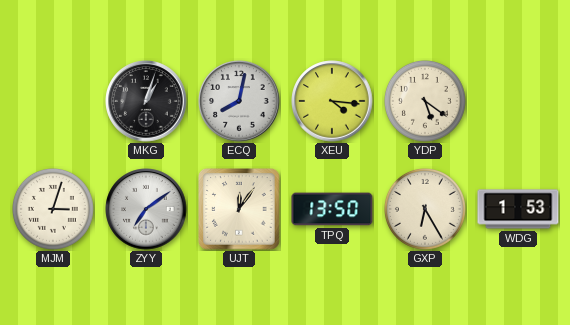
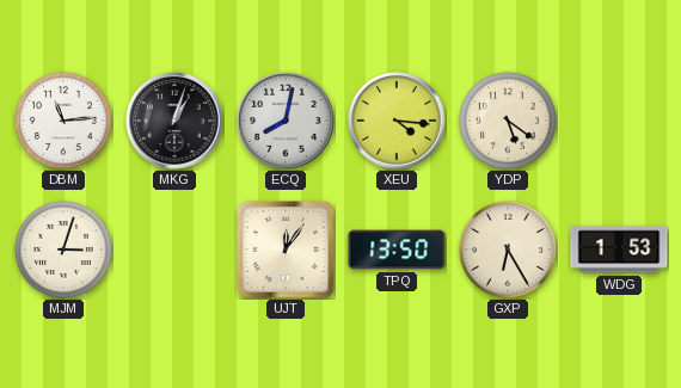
DBM: none -> 11:14 (63, 121)
ZYY: 7:09 -> none (146, 209)
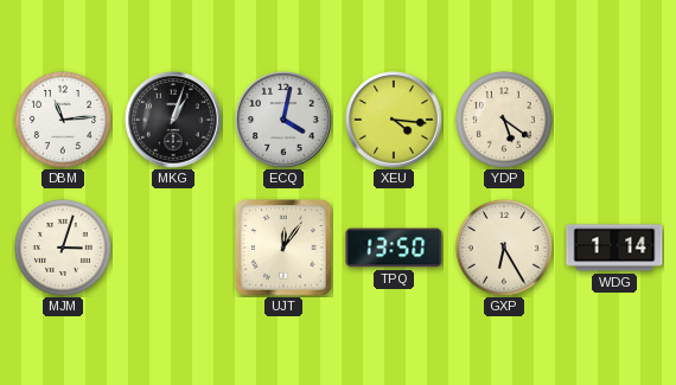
ECQ: 8:02 -> 4:02 (283, 120)
WDG: 1:53 -> 1:14 (614, 248)
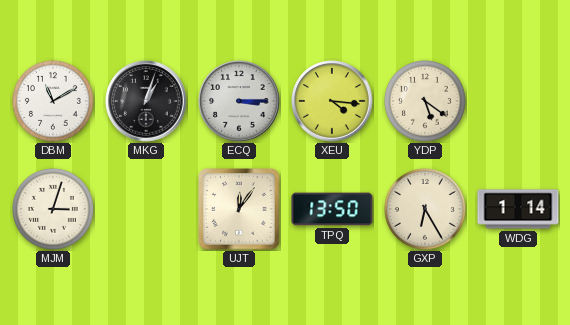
DBM: 11:14 -> 11:10 (53, 101)
ECQ: 4:02 -> 3:15 (239, 101)
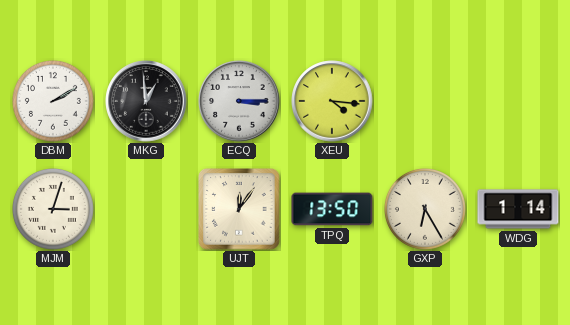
DBM: 11:10 -> 2:10 (53, 101)
MKG: 1:03 -> 12:59 (146, 101)
YDP: 5:21 -> none (425, 101)
